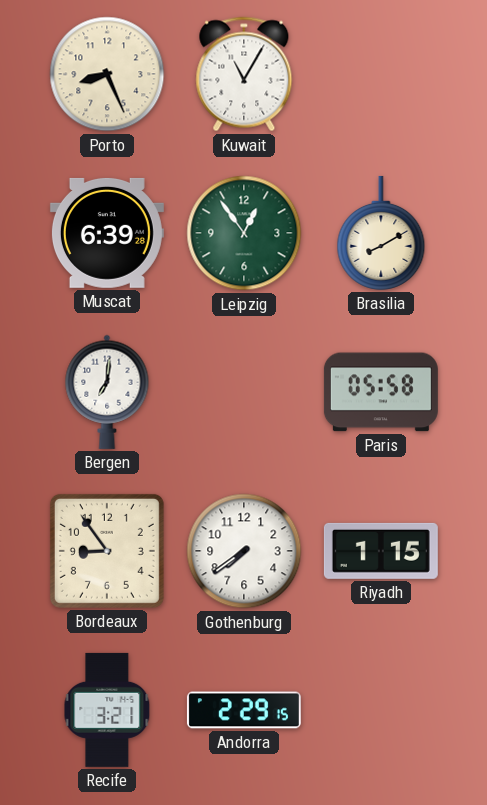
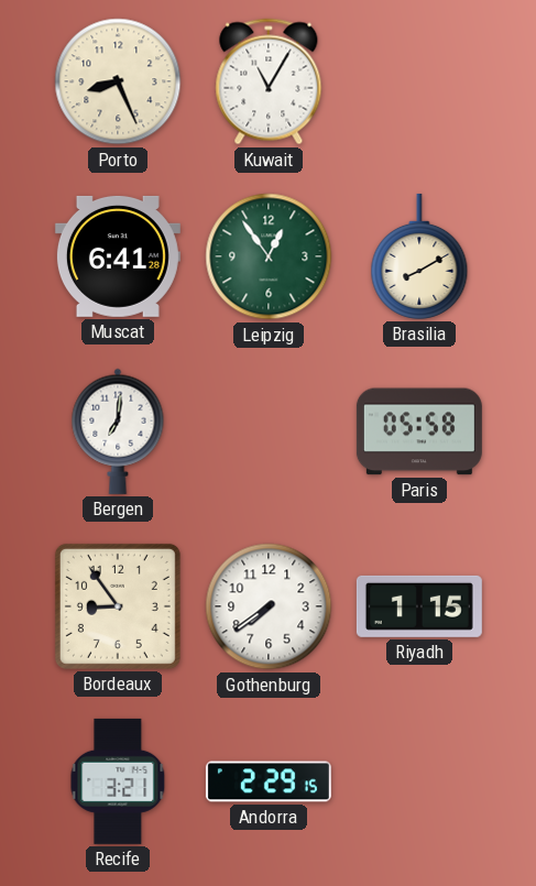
Muscat: 6:39 -> 6:41 (118, 256)
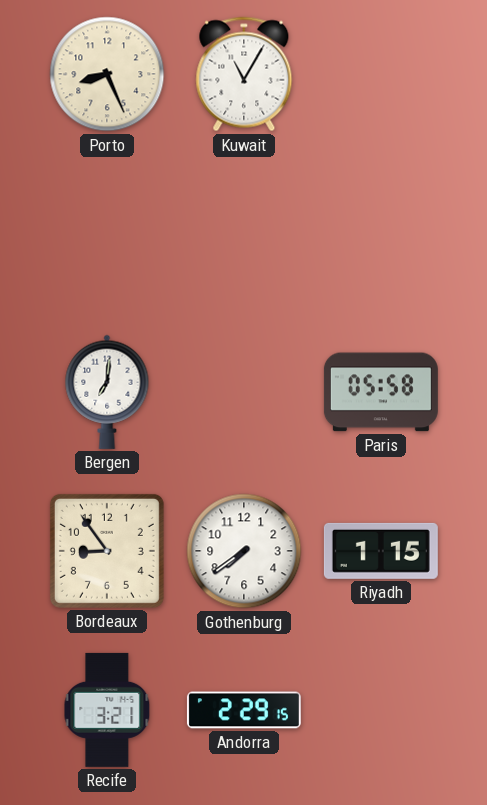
Muscat: 6:41 -> none (118, 256)
Leipzig: 12:54 -> none (269, 256)
Brasilia: 8:10 -> none (419, 256)
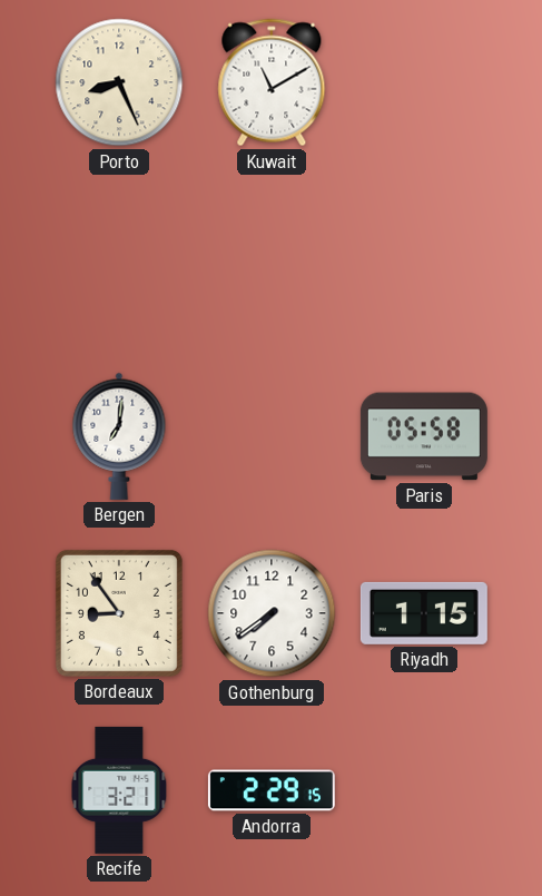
Kuwait: 11:05 -> 11:10 (272, 82)
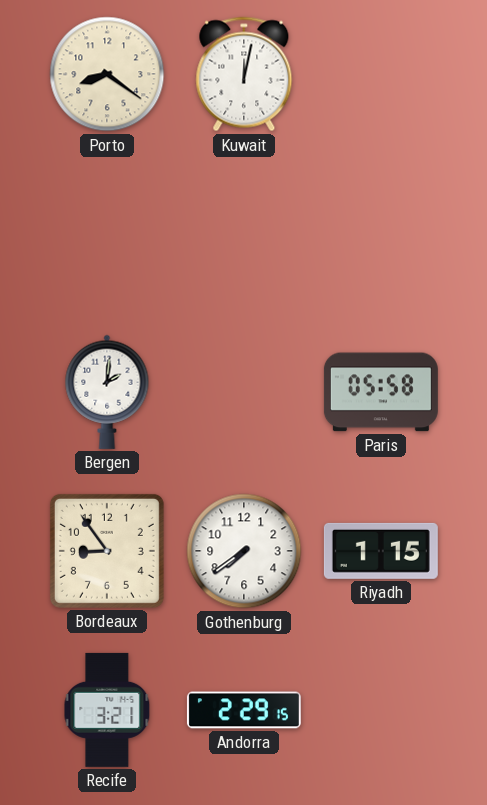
Porto: 8:26 -> 8:21 (107, 74)
Kuwait: 11:10 -> 12:02 (244, 74)
Bergen: 7:01 -> 2:01 (107, 392)
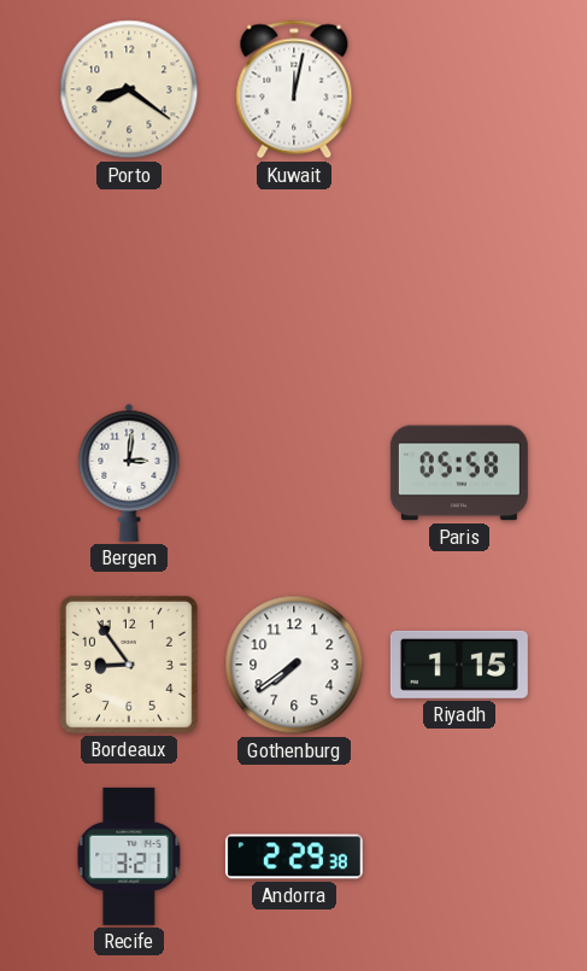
Bergen: 2:01 -> 3:01 (129, 473)
Andorra: 2:29:15 -> 2:29:38 (294, 856)
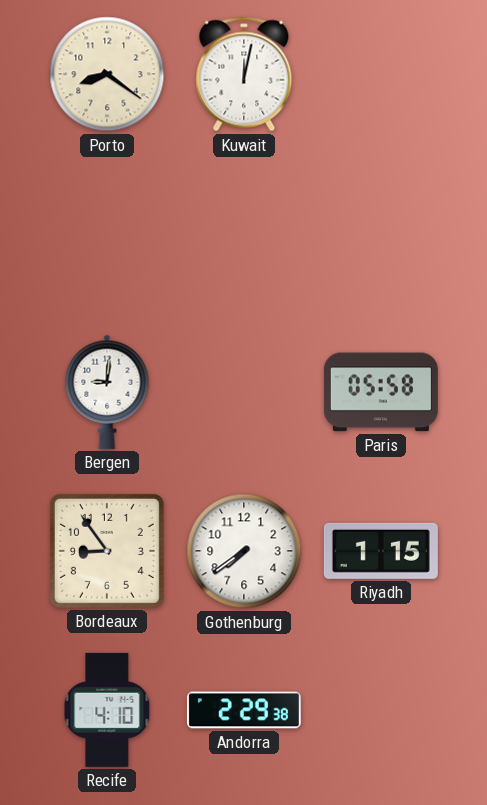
Bergen: 3:01 -> 9:01 (107, 392)
Recife: 3:21 -> 4:10 (107, 710)
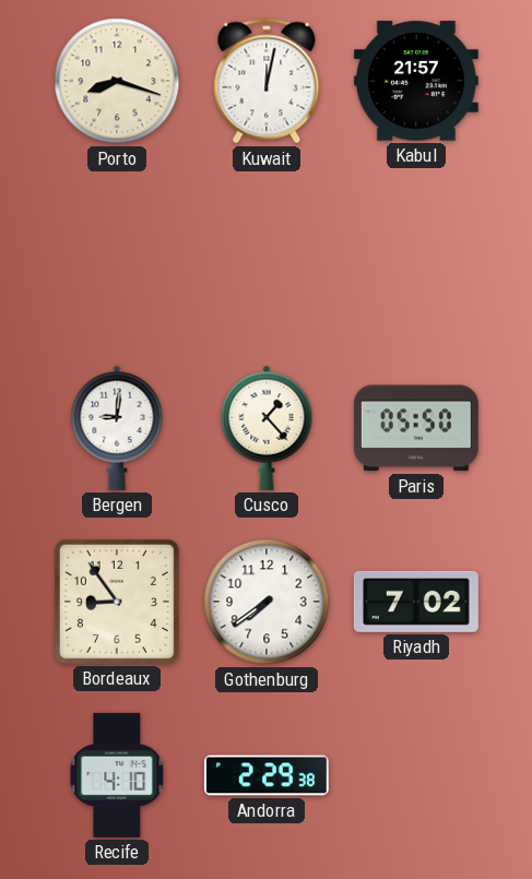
Porto: 8:21 -> 8:18 (117, 81)
Kabul: none -> 21:57 (416, 81)
Cusco: none -> 1:23 (267, 428)
Paris: 05:58 -> 05:50 (416, 428)
Riyadh: 1:15 -> 7:02 (416, 602)
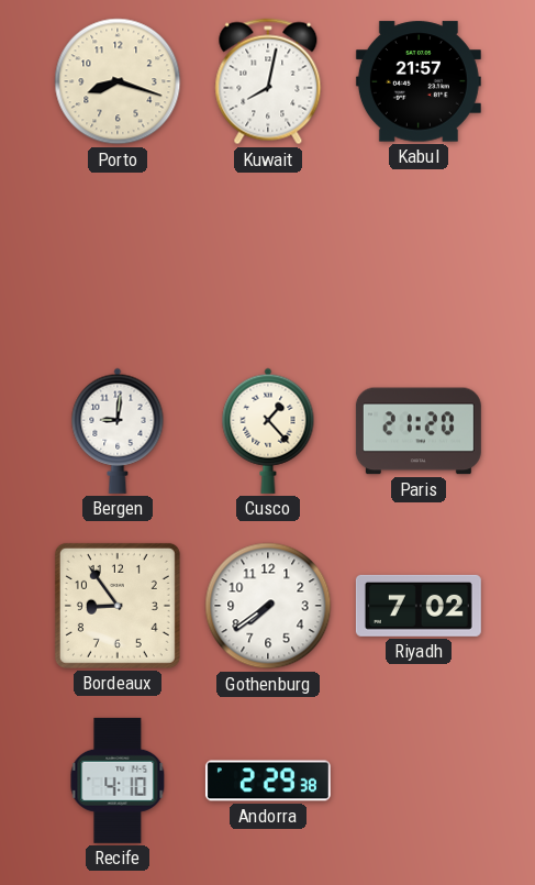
Kuwait: 12:02 -> 8:02 (268, 81)
Paris: 05:50 -> 21:20 (419, 431)
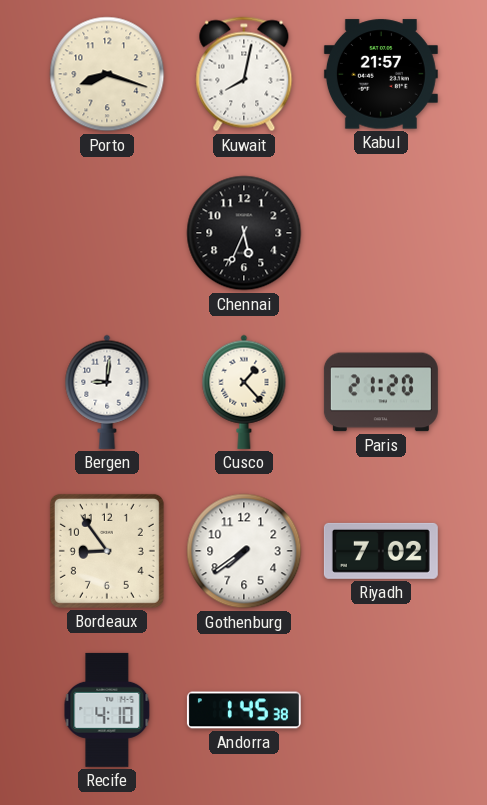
Chennai: none -> 5:34 (244, 233)
Andorra: 2:29 -> 1:45 (244, 710)
